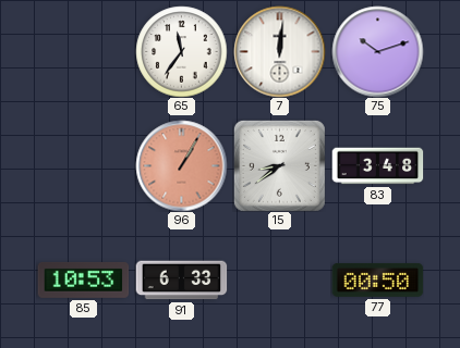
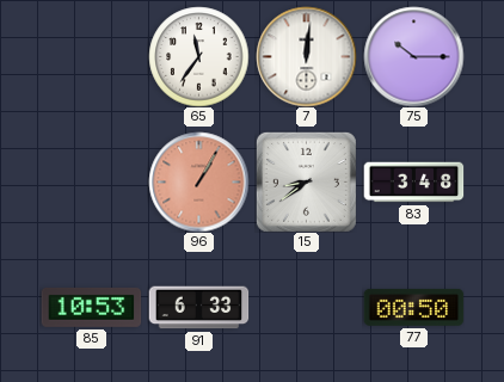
75: 10:12 -> 10:15 (413, 56)
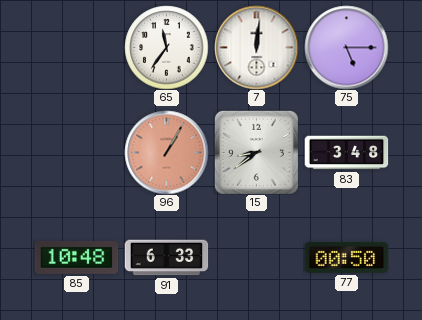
75: 10:15 -> 5:15 (346, 47)
85: 10:53 -> 10:48 (76, 257)
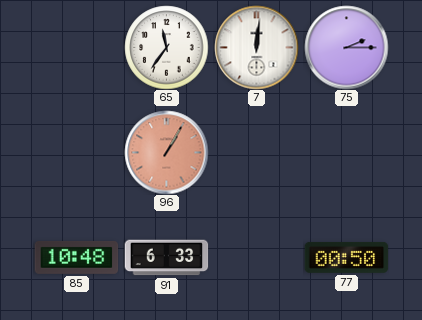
75: 5:15 -> 2:15 (346, 47)
15: 8:39 -> none (256, 152)
83: 3:48 -> none (346, 153)
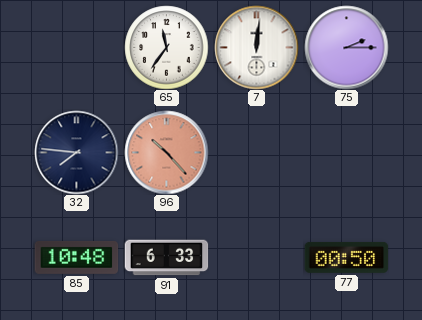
32: none -> 7:46 (76, 152)
96: 1:05 -> 10:23 (166, 152)
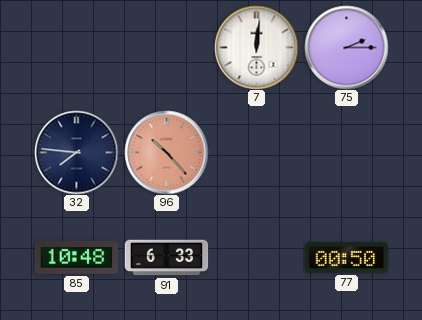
65: 11:36 -> none (166, 47)
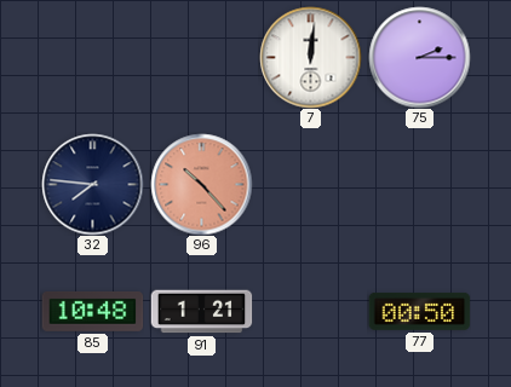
91: 6:33 -> 1:21 (201, 312)
